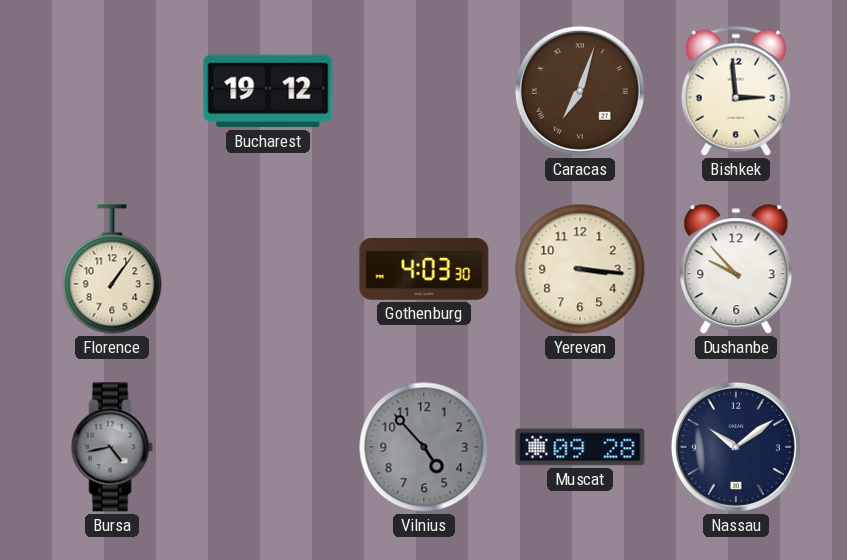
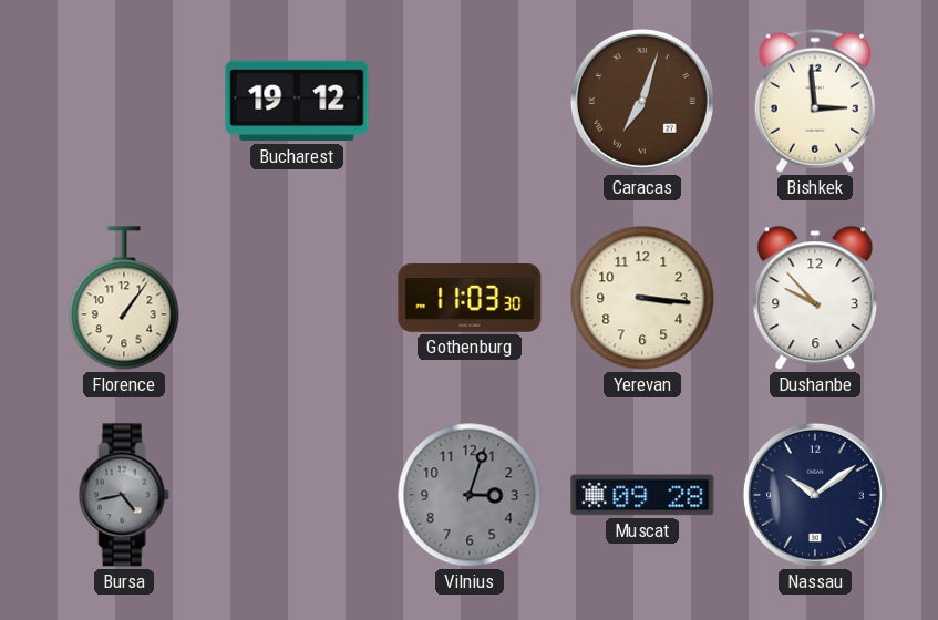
Gothenburg: 4:03 -> 11:03 (470, 298)
Vilnius: 4:53 -> 3:03 (470, 495)
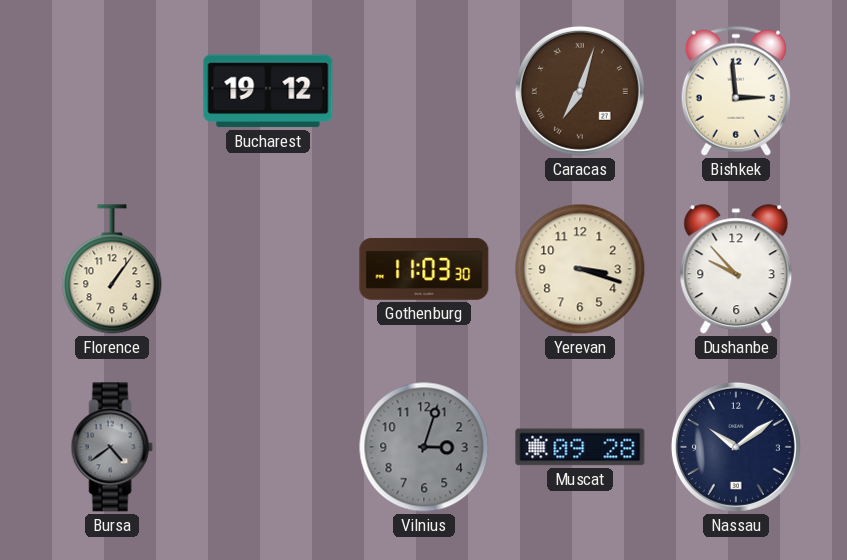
Yerevan: 3:16 -> 3:18 (580, 269)
Bursa: 4:43 -> 4:39 (112, 447)
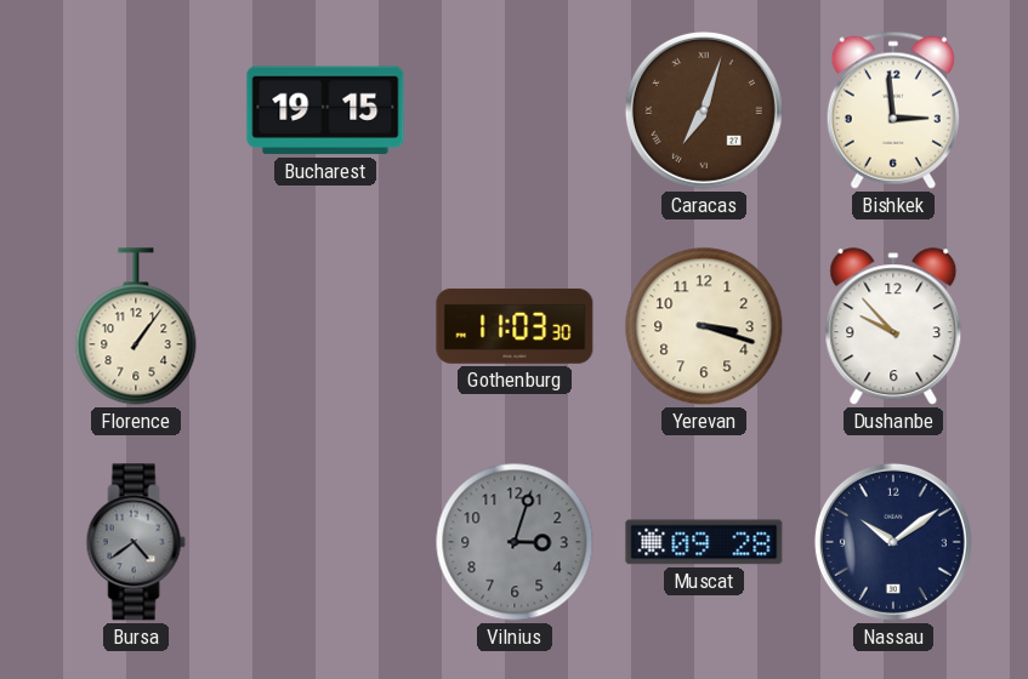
Bucharest: 19:12 -> 19:15 (325, 110)
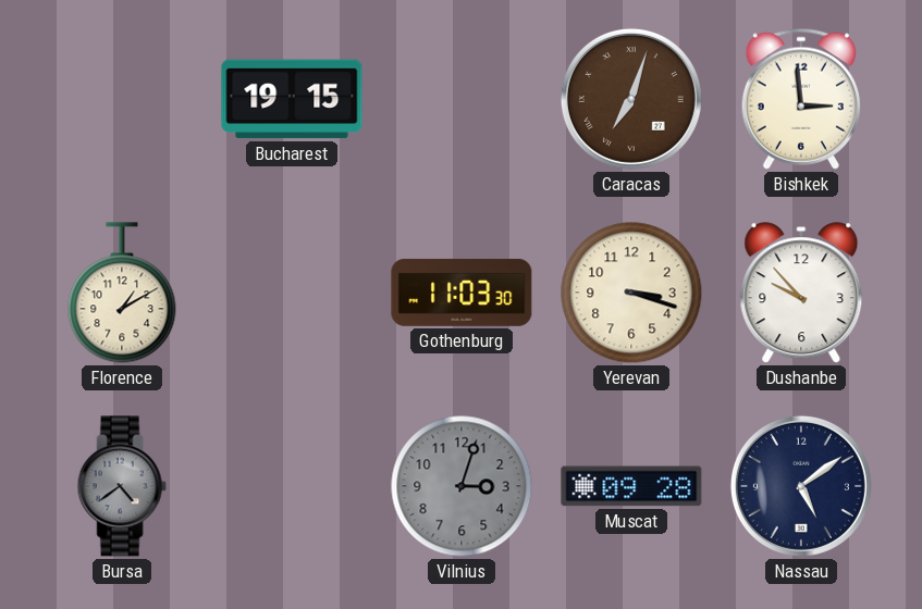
Florence: 1:06 -> 1:10 (122, 293)
Nassau: 10:09 -> 5:09 (801, 486)
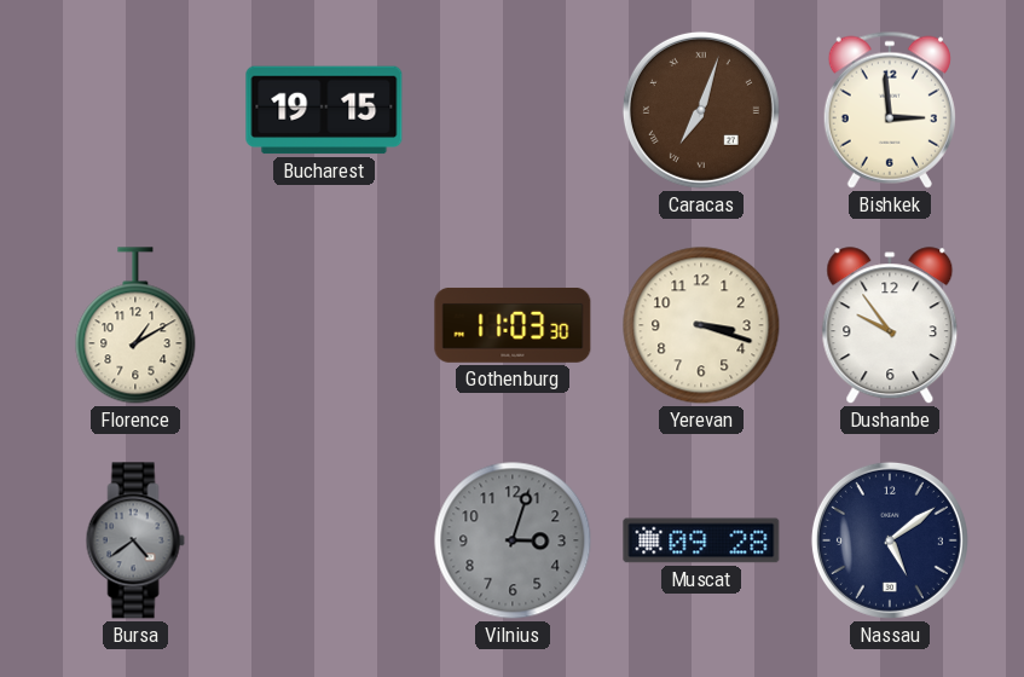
Dushanbe: 9:53 -> 9:54 (890, 326)
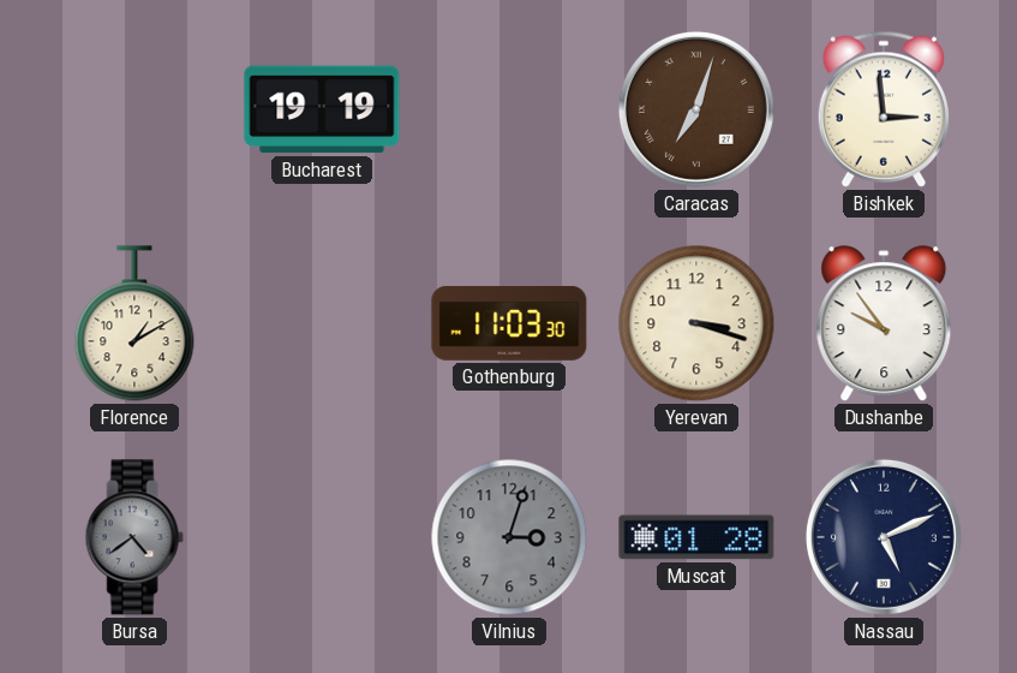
Bucharest: 19:15 -> 19:19 (322, 109)
Muscat: 09:28 -> 01:28 (696, 537)
Nassau: 5:09 -> 5:11 (884, 537)
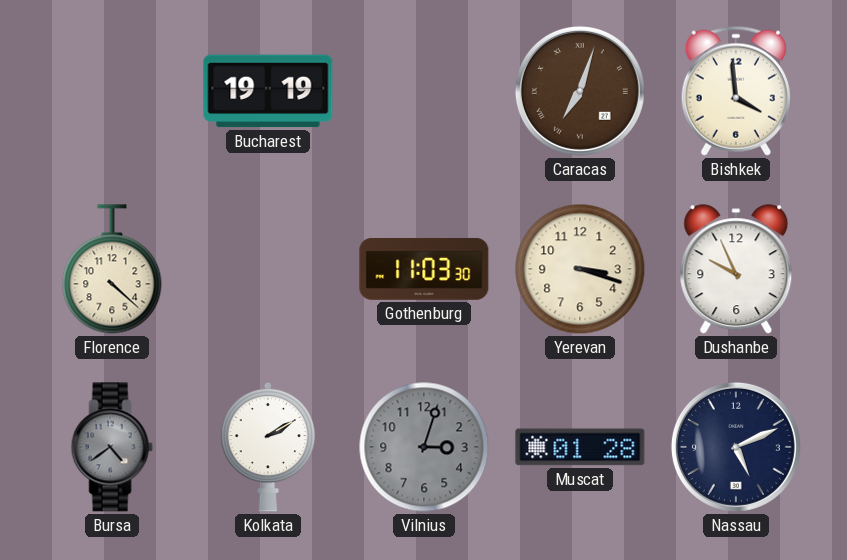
Bishkek: 2:59 -> 3:59 (736, 91)
Florence: 1:10 -> 4:22 (112, 269)
Dushanbe: 9:54 -> 9:56 (736, 270)
Kolkata: none -> 2:10 (268, 447)
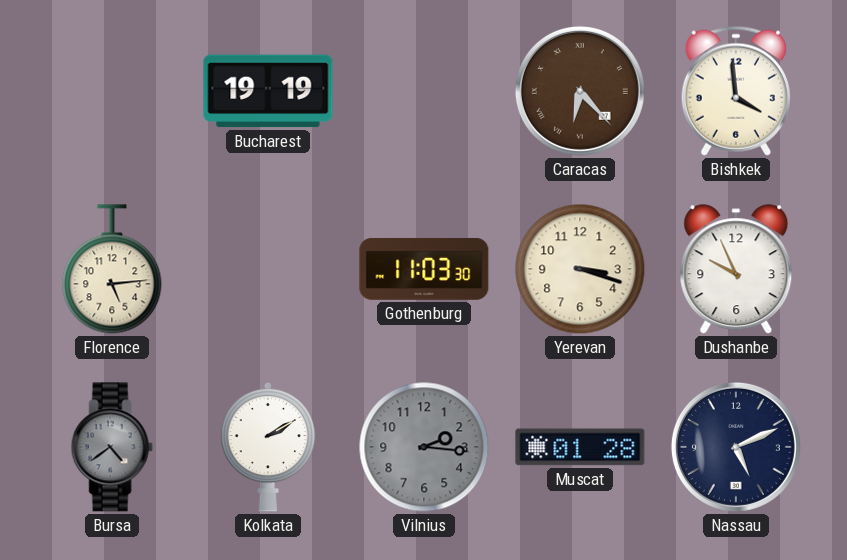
Caracas: 7:03 -> 6:23 (580, 91)
Florence: 4:22 -> 5:14 (112, 269)
Vilnius: 3:03 -> 2:16 (424, 447)
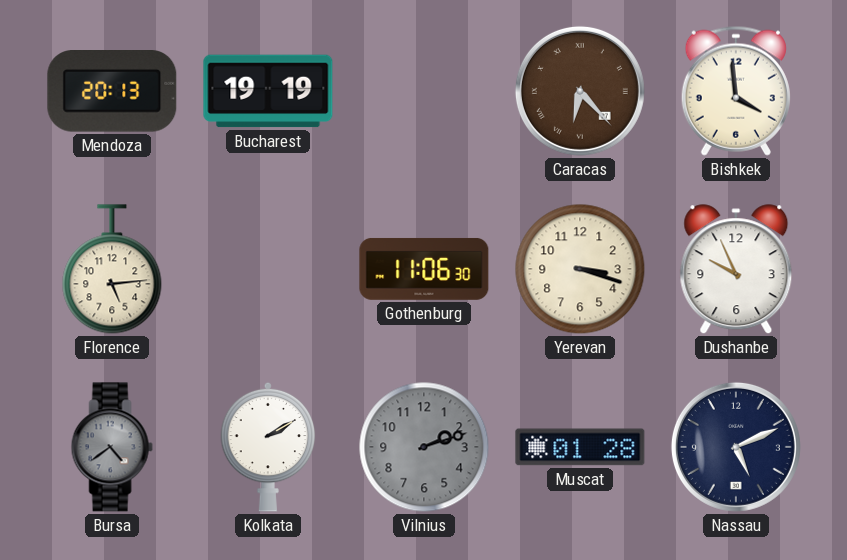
Mendoza: none -> 20:13 (112, 91)
Gothenburg: 11:03 -> 11:06 (424, 269)
Vilnius: 2:16 -> 2:12 (424, 447)
